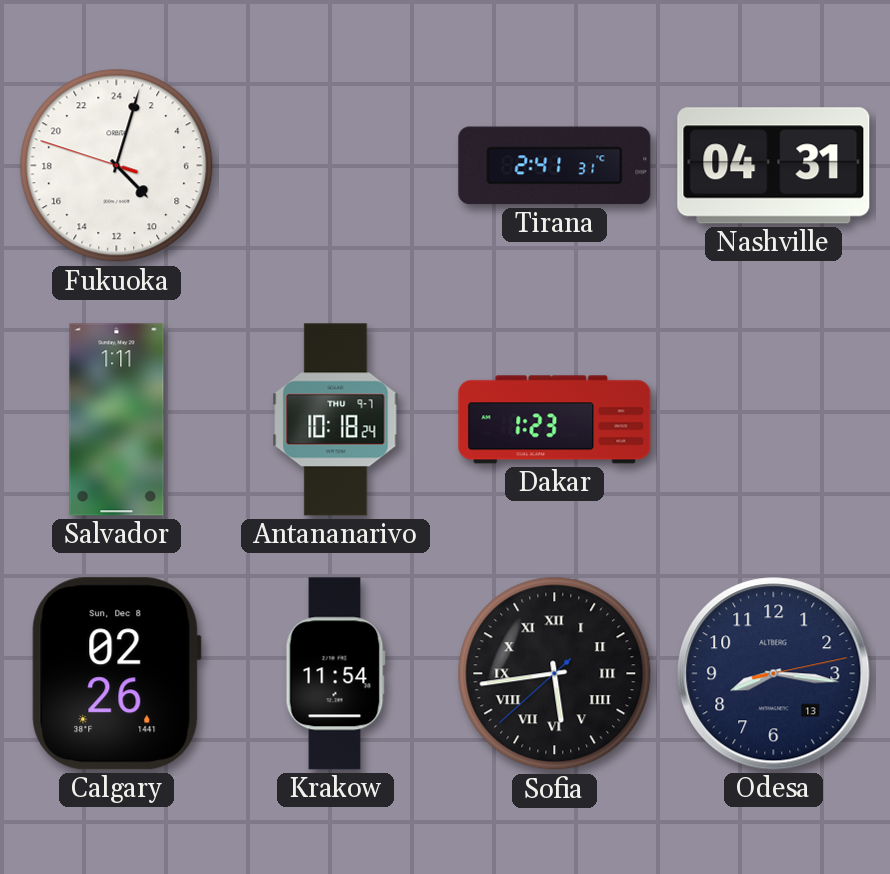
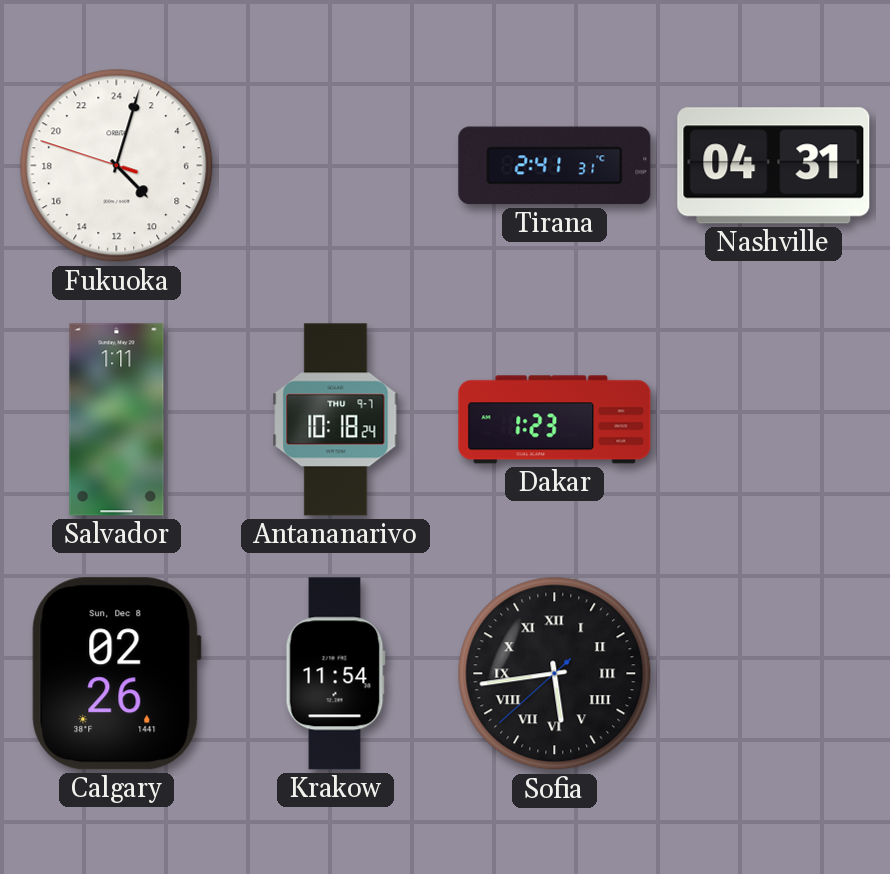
Odesa: 8:16 -> none (774, 674)
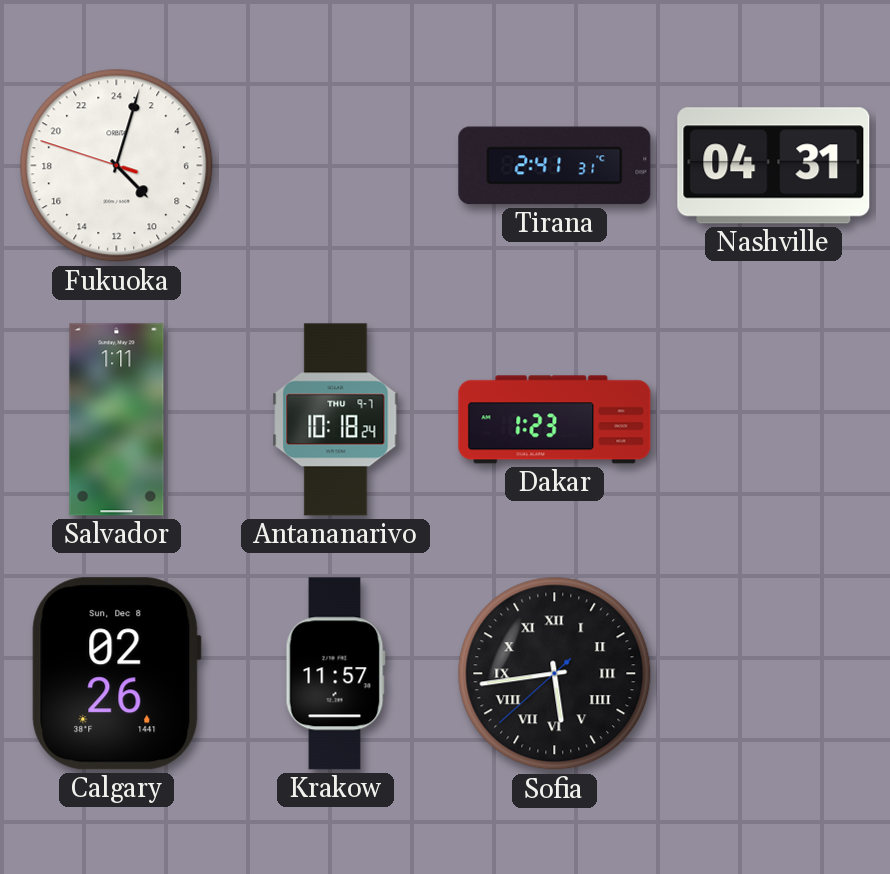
Krakow: 11:54 -> 11:57 (335, 674)
